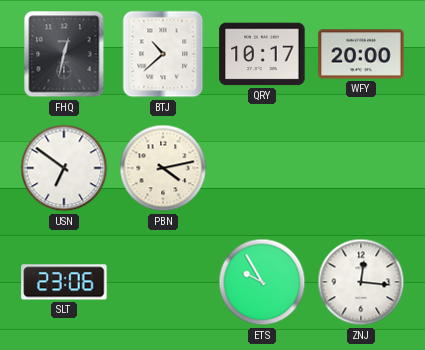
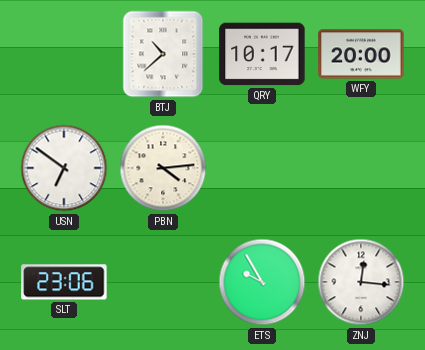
FHQ: 12:32 -> none (64, 54)
PBN: 4:13 -> 4:14 (163, 168)
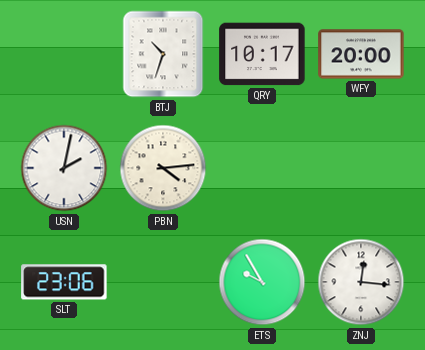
BTJ: 10:38 -> 10:33 (163, 54)
USN: 6:51 -> 2:02 (64, 168)
